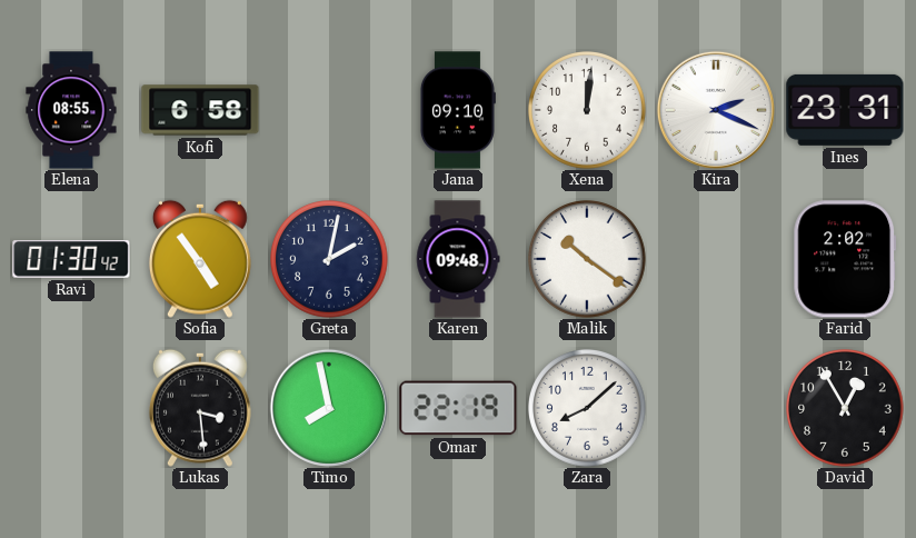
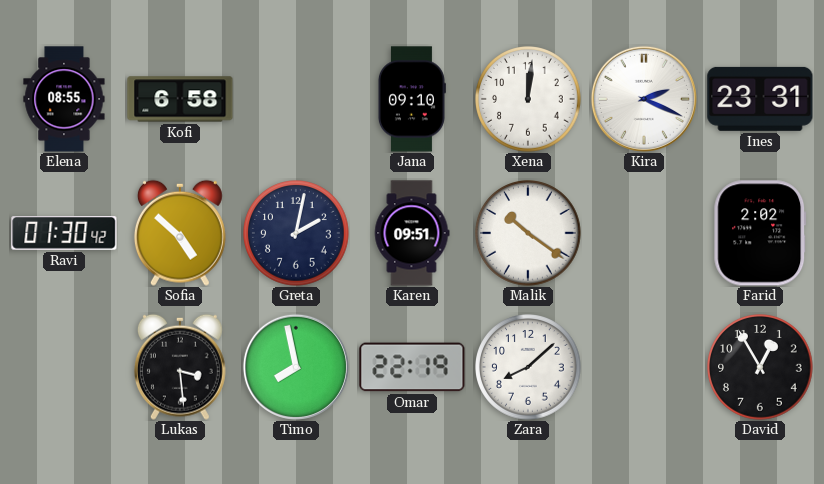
Sofia: 4:54 -> 4:52 (180, 233)
Karen: 09:48 -> 09:51 (412, 233)
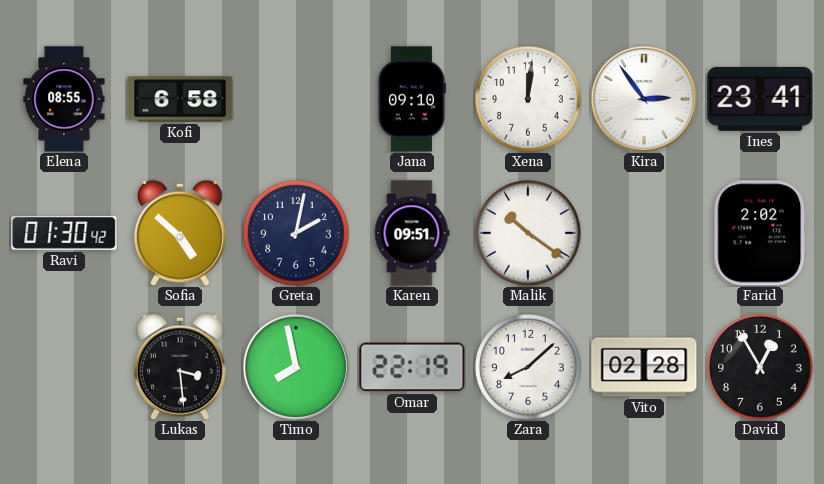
Kira: 2:19 -> 2:54 (644, 99)
Ines: 23:31 -> 23:41 (760, 99)
Vito: none -> 02:28 (644, 367)
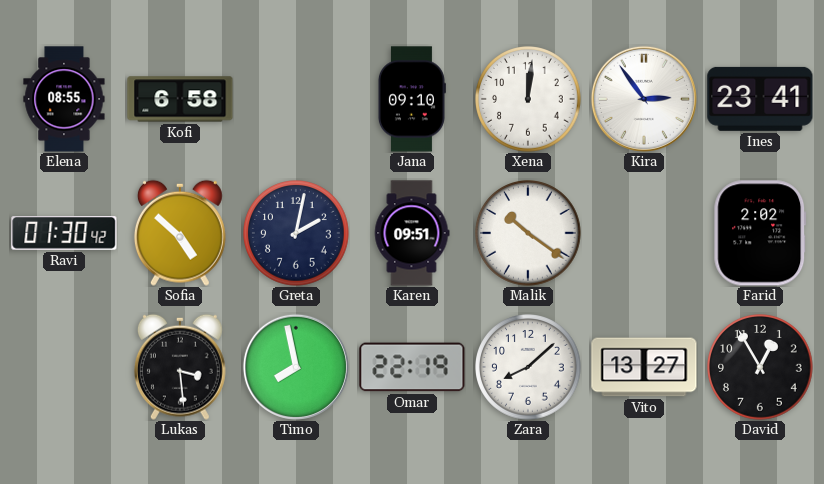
Vito: 02:28 -> 13:27 (644, 367)
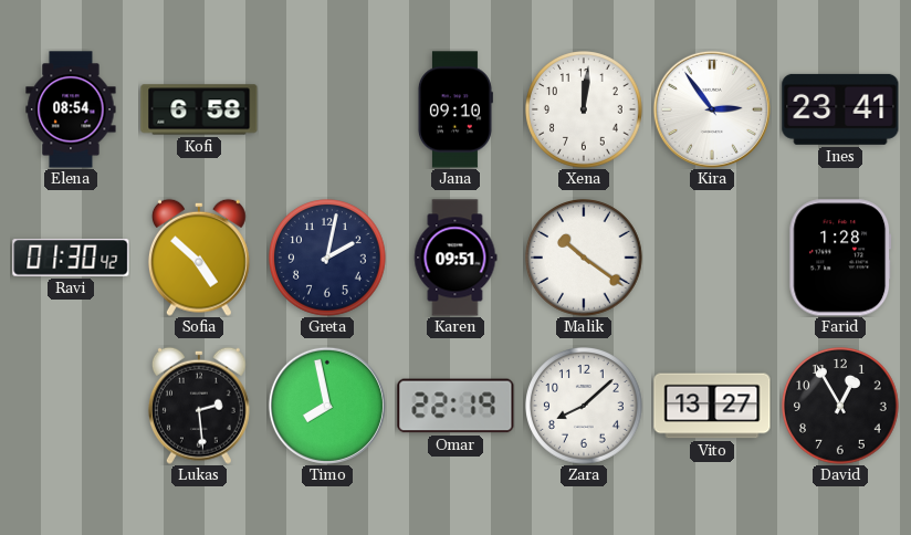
Elena: 08:55 -> 08:54 (71, 109)
Farid: 2:02 -> 1:28 (840, 258)
Lukas: 3:29 -> 2:29 (199, 406)
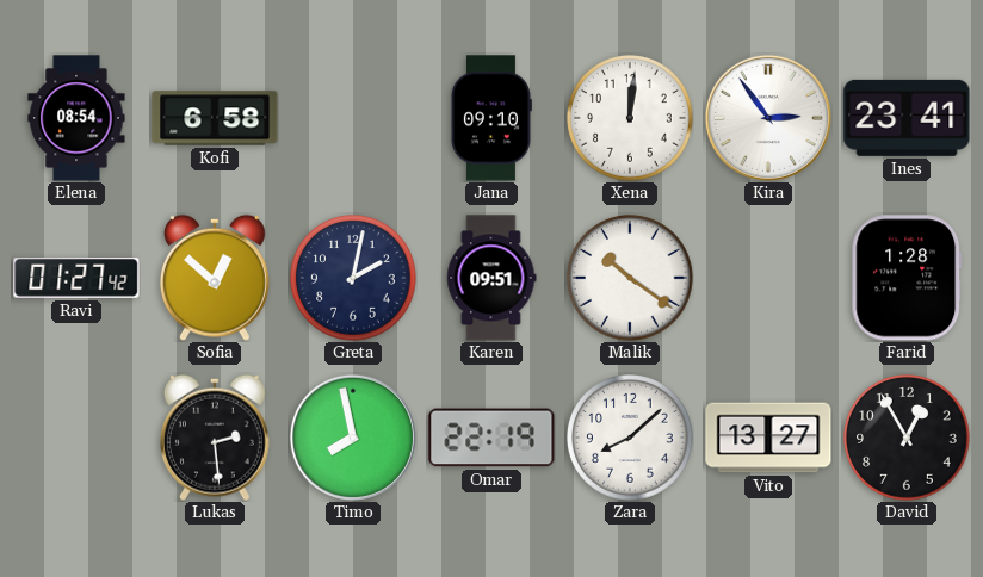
Ravi: 01:30 -> 01:27 (76, 279)
Sofia: 4:52 -> 12:52 (215, 278)
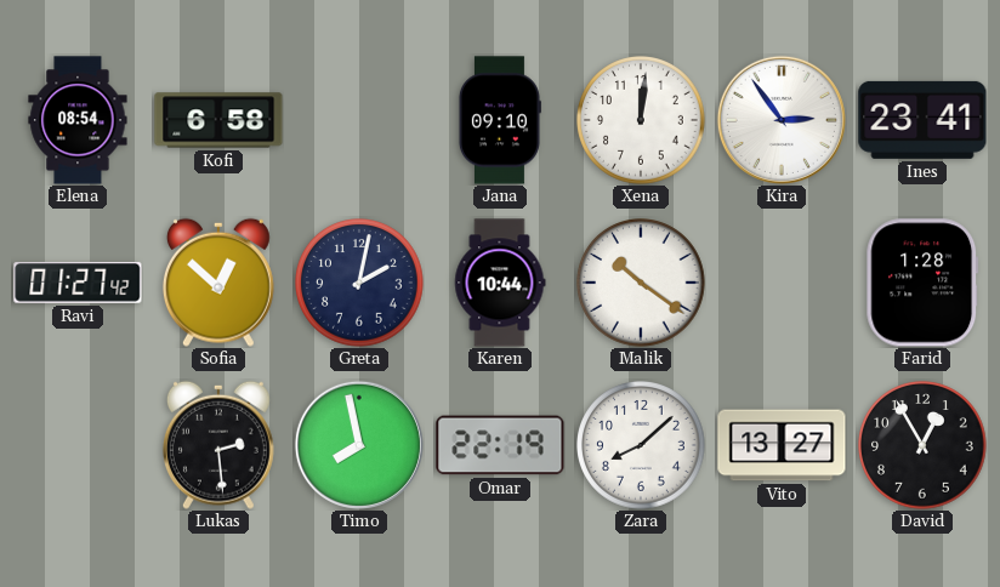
Karen: 09:51 -> 10:44 (500, 283)
